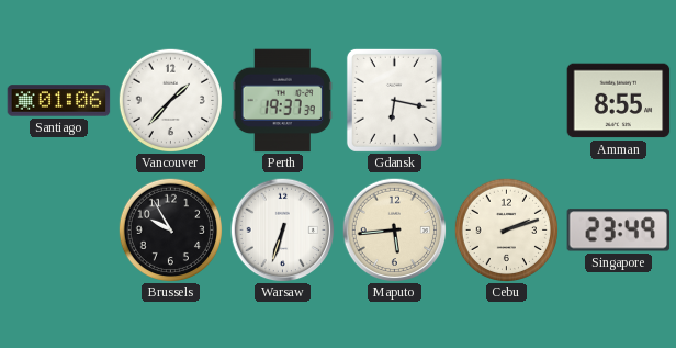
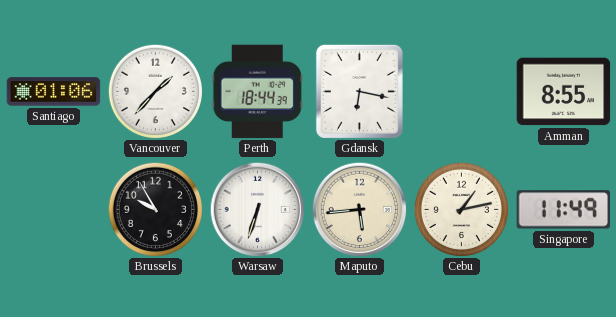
Perth: 19:37 -> 18:44 (257, 92)
Cebu: 2:12 -> 1:13 (461, 209)
Singapore: 23:49 -> 11:49 (564, 210)
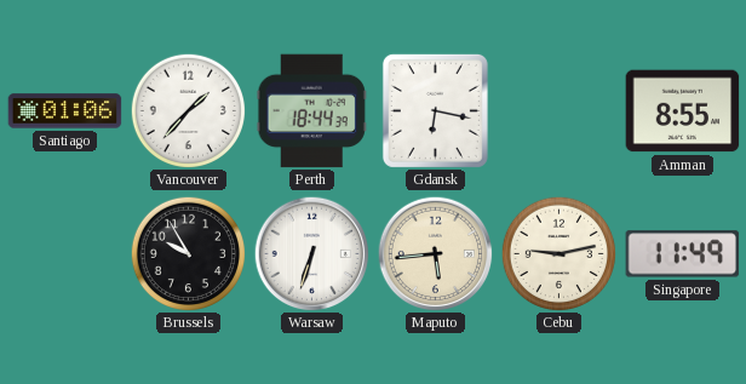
Cebu: 1:13 -> 9:13 (558, 253)
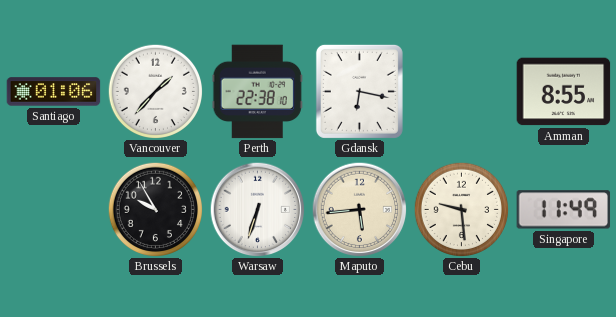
Perth: 18:44 -> 22:38 (257, 92)
Cebu: 9:13 -> 9:29 (461, 209)
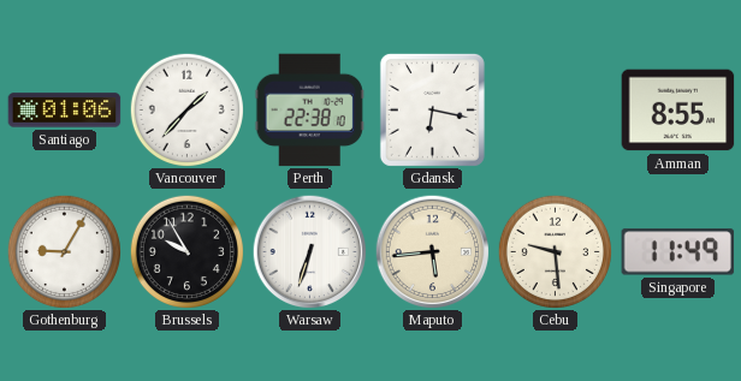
Gothenburg: none -> 9:05 (64, 251)
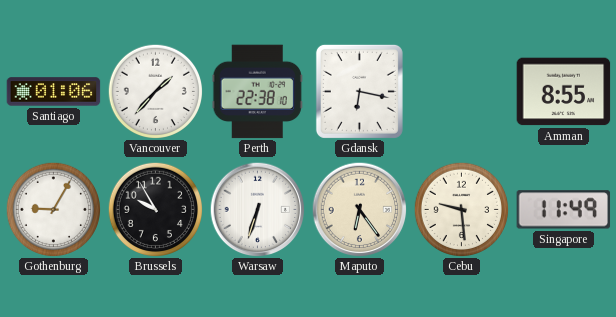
Maputo: 5:44 -> 6:24 (359, 209)
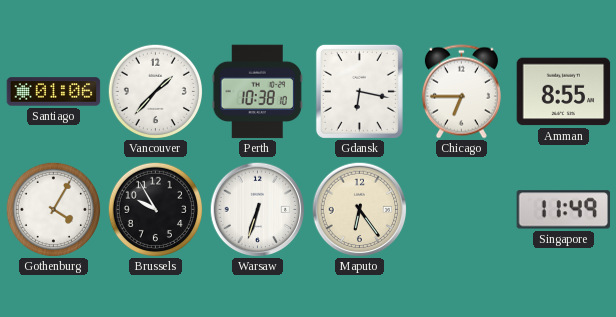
Perth: 22:38 -> 10:38 (257, 92)
Chicago: none -> 6:45 (461, 92)
Gothenburg: 9:05 -> 4:05 (53, 209)
Cebu: 9:29 -> none (461, 209)
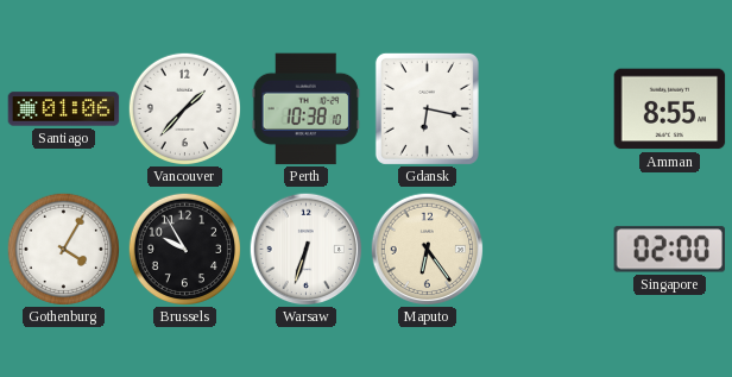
Chicago: 6:45 -> none (461, 92)
Singapore: 11:49 -> 02:00 (670, 250)
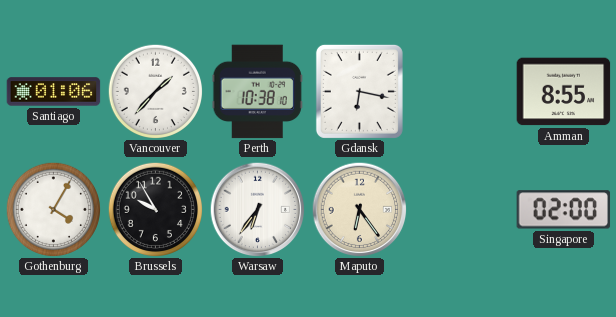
Warsaw: 6:33 -> 6:36 (257, 209)
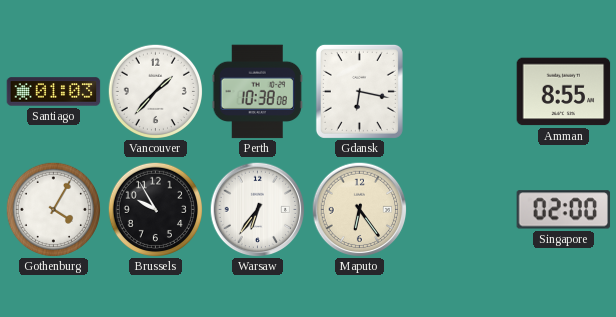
Santiago: 01:06 -> 01:03 (54, 92)
Perth: 10:38:10 -> 10:38:08 (257, 92)
